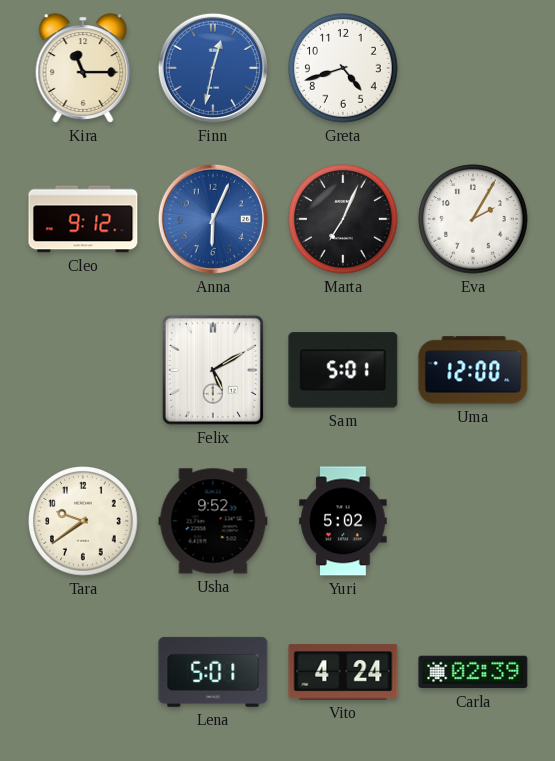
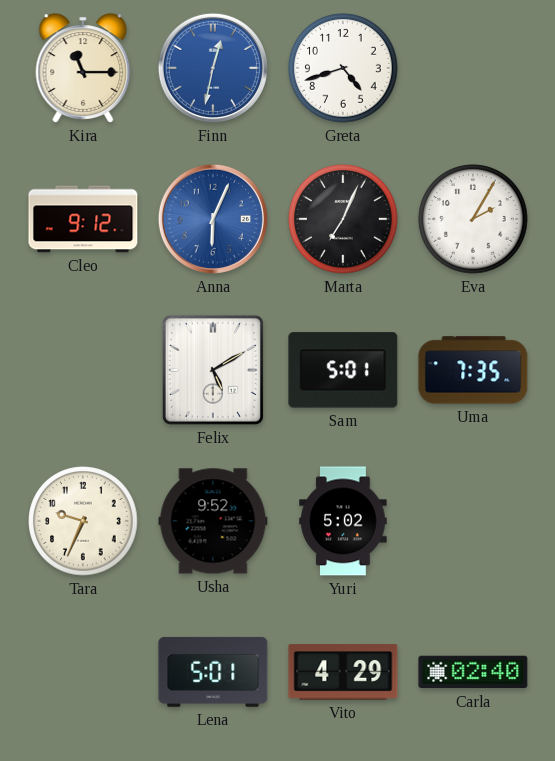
Uma: 12:00 -> 7:35 (473, 370)
Tara: 9:39 -> 9:34 (83, 521)
Vito: 4:24 -> 4:29 (343, 672)
Carla: 02:39 -> 02:40 (473, 672)
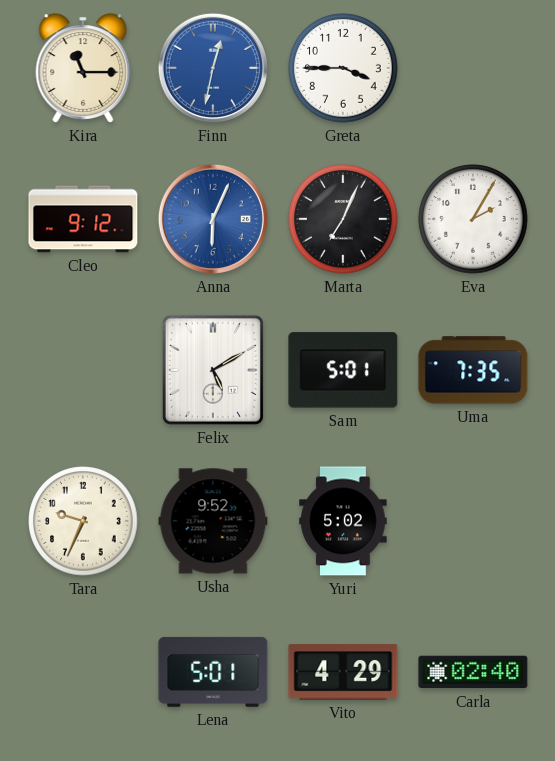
Greta: 4:42 -> 3:45 (343, 68)
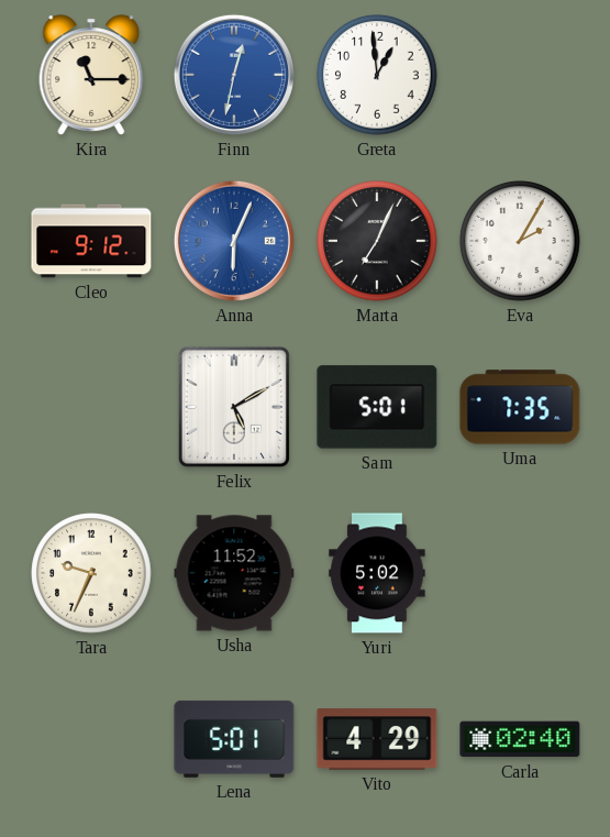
Greta: 3:45 -> 12:59 (377, 75)
Usha: 9:52 -> 11:52 (234, 573)
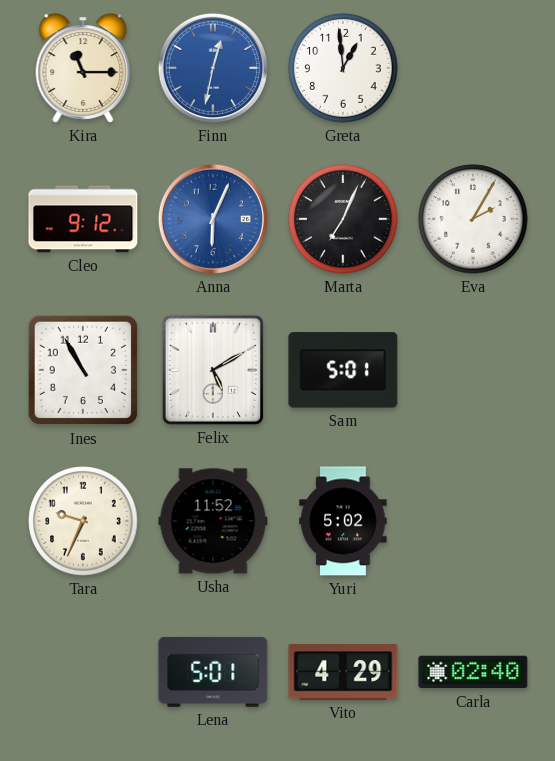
Ines: none -> 10:55 (83, 370)
Uma: 7:35 -> none (520, 407)
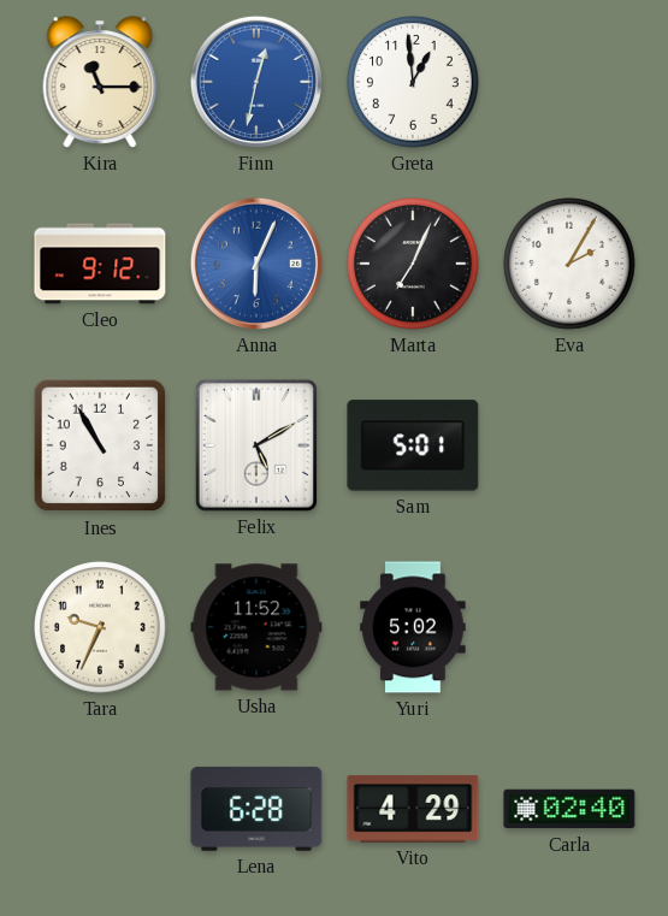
Lena: 5:01 -> 6:28 (256, 809)
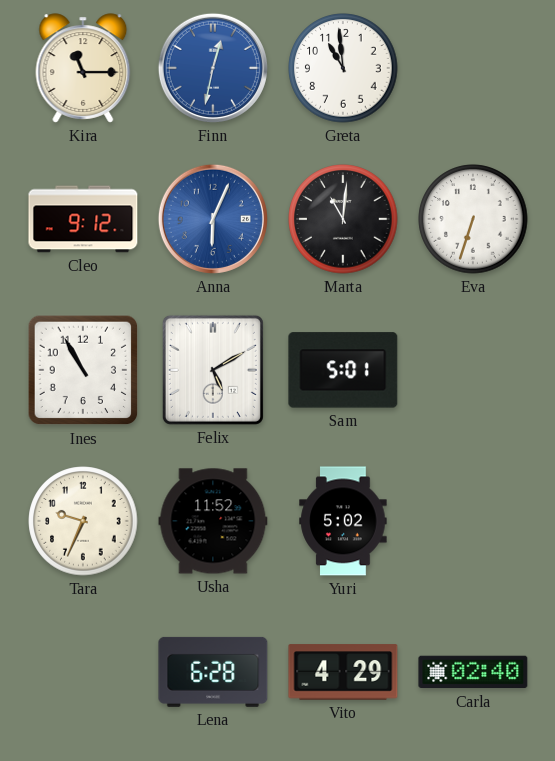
Greta: 12:59 -> 10:59 (343, 68)
Marta: 7:04 -> 11:01 (343, 219)
Eva: 2:05 -> 6:33 (473, 219)
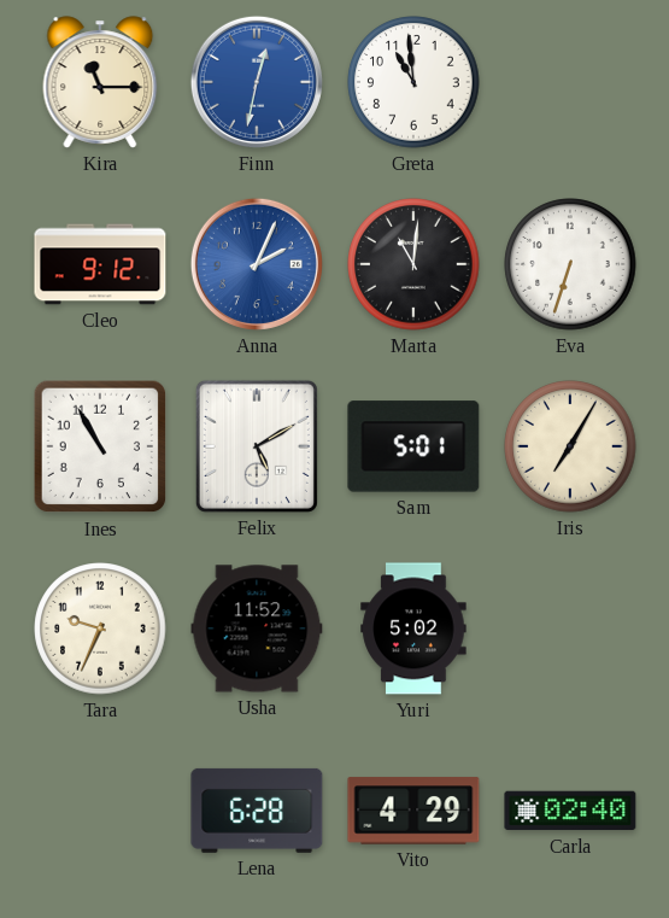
Anna: 6:04 -> 2:04 (257, 264)
Iris: none -> 7:05 (570, 446)
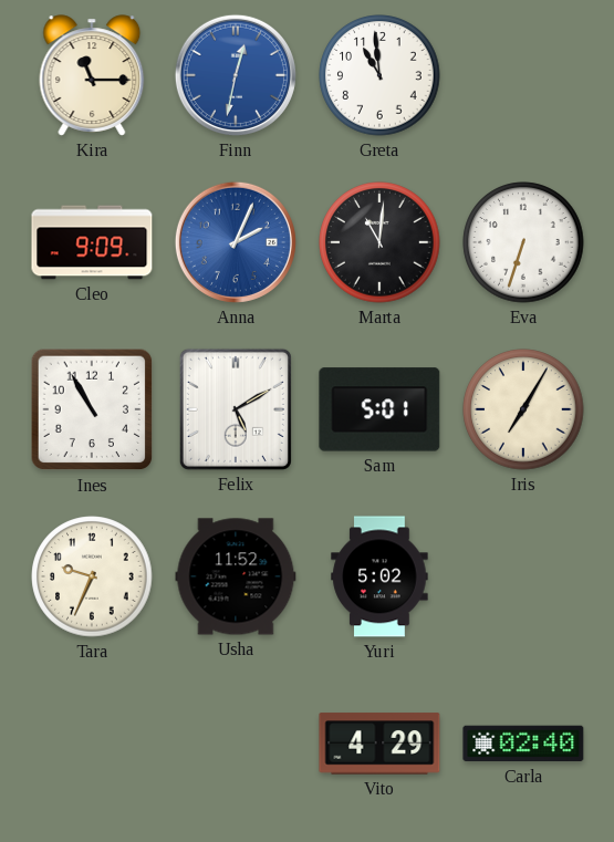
Cleo: 9:12 -> 9:09 (92, 242)
Lena: 6:28 -> none (257, 811)
